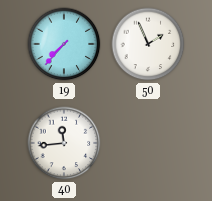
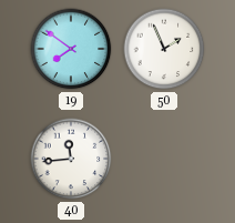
19: 7:37 -> 7:51 (71, 49)
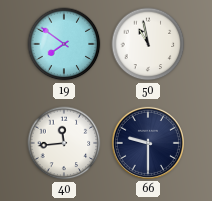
50: 1:56 -> 10:58 (148, 44)
66: none -> 9:30 (148, 143)
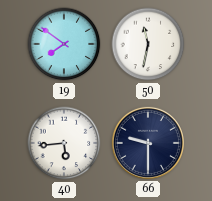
50: 10:58 -> 11:32 (148, 44)
40: 11:44 -> 5:44 (64, 143)
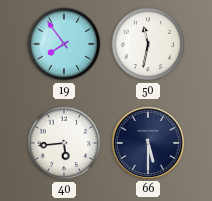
19: 7:51 -> 7:54 (64, 44)
66: 9:30 -> 5:30 (148, 143)
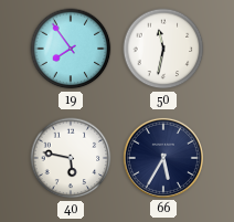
40: 5:44 -> 5:47 (71, 158)
66: 5:30 -> 5:35 (163, 158)
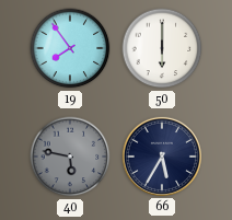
50: 11:32 -> 6:00 (162, 48)
40 dial: white -> grey (70, 157)
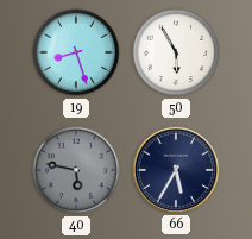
19: 7:54 -> 8:27 (76, 52)
50: 6:00 -> 5:55 (176, 52)
